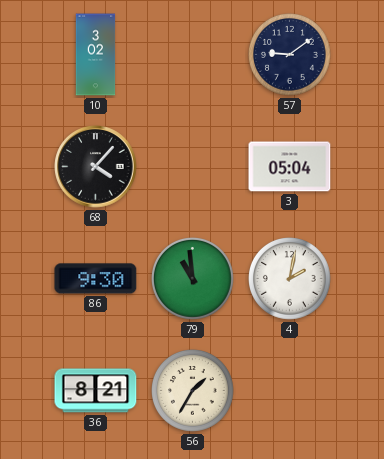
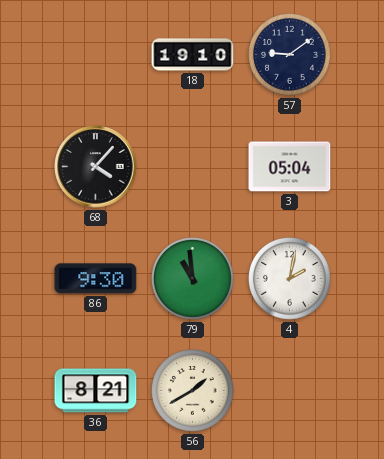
10: 3:02 -> none (96, 55)
18: none -> 19:10 (193, 55)
56: 1:35 -> 1:40 (193, 391)
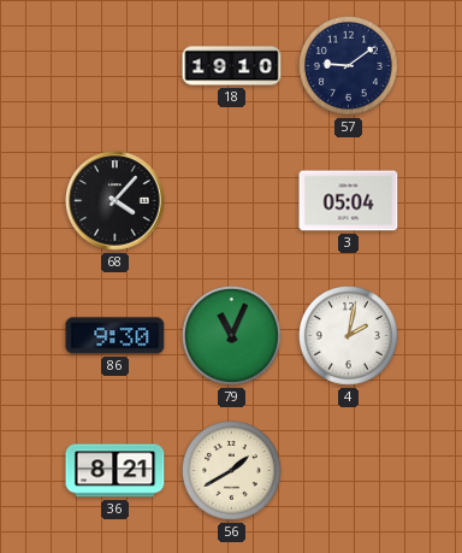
79: 10:59 -> 11:04 (232, 336)
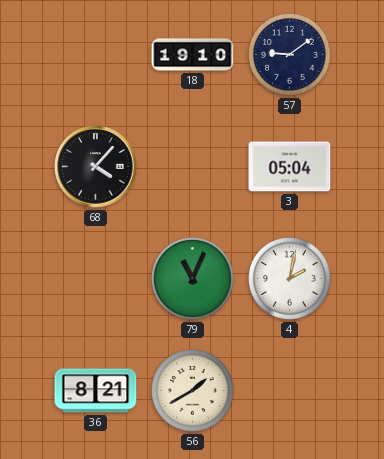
86: 9:30 -> none (115, 336)
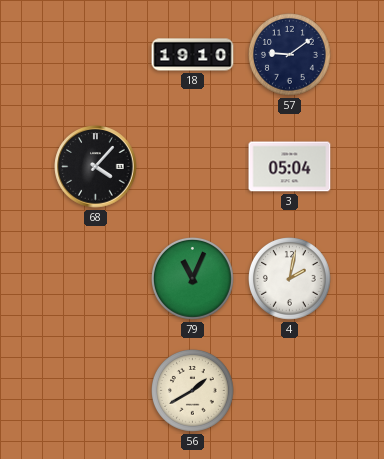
36: 8:21 -> none (96, 391)
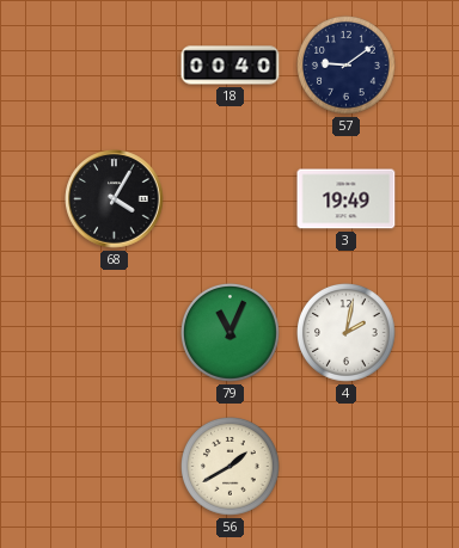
18: 19:10 -> 00:40 (231, 66)
68: 4:07 -> 4:05 (115, 199)
3: 05:04 -> 19:49 (347, 199)
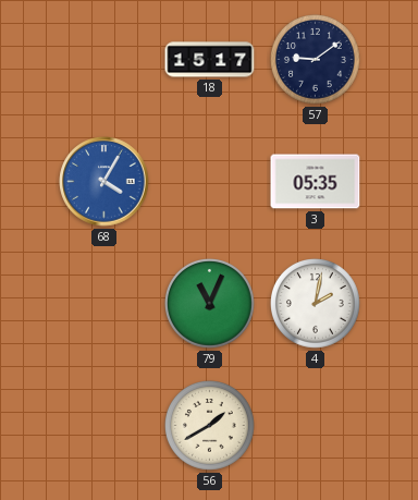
18: 00:40 -> 15:17 (210, 60)
68 dial: black -> blue (104, 182)
3: 19:49 -> 05:35 (316, 182)
